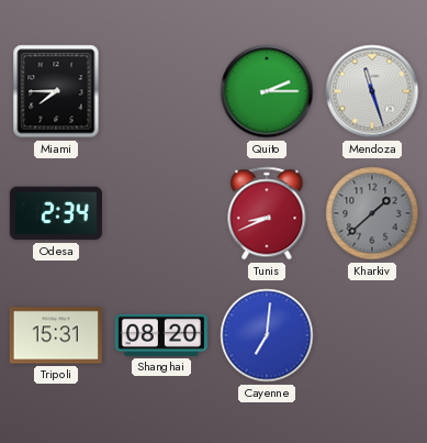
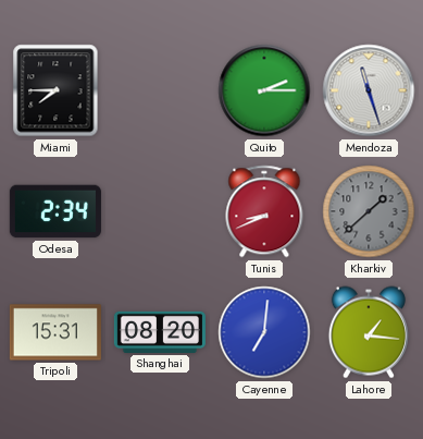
Lahore: none -> 1:16 (369, 332)
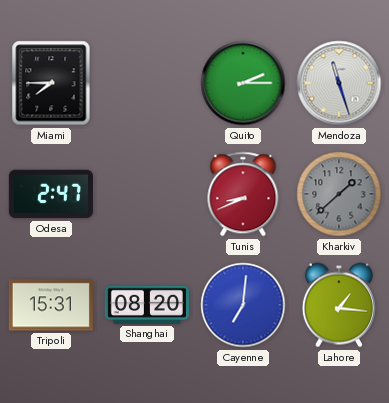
Odesa: 2:34 -> 2:47 (51, 194)
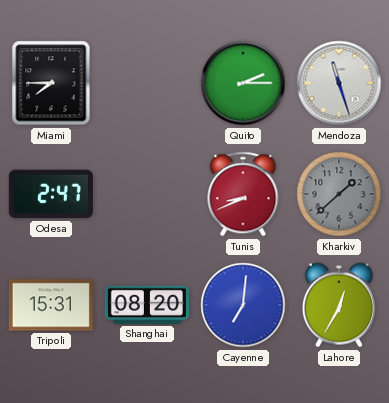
Lahore: 1:16 -> 12:35 (339, 305)
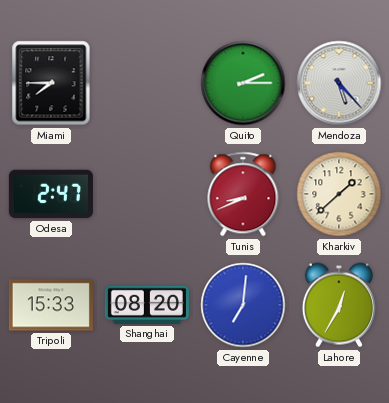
Mendoza: 11:27 -> 5:23 (339, 83)
Kharkiv dial: grey -> cream (339, 194)
Tripoli: 15:31 -> 15:33 (51, 305)
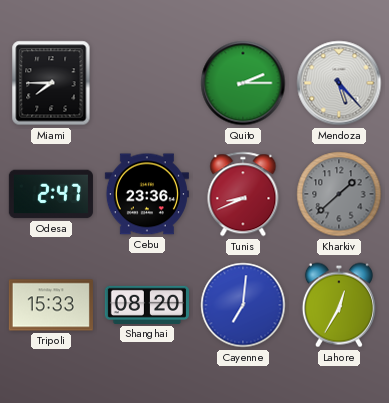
Cebu: none -> 23:36 (147, 194)
Kharkiv dial: cream -> grey (339, 194)
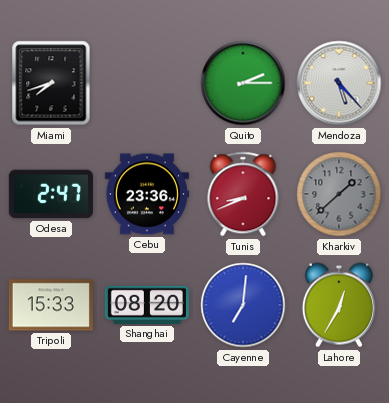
Miami: 7:45 -> 7:42 (51, 83)
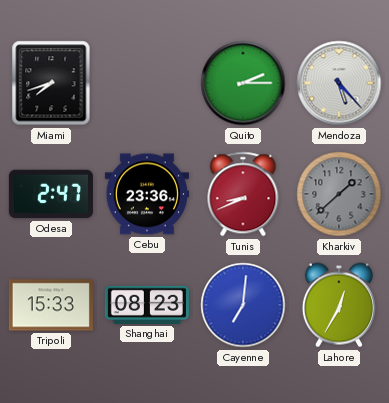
Shanghai: 08:20 -> 08:23 (147, 305)
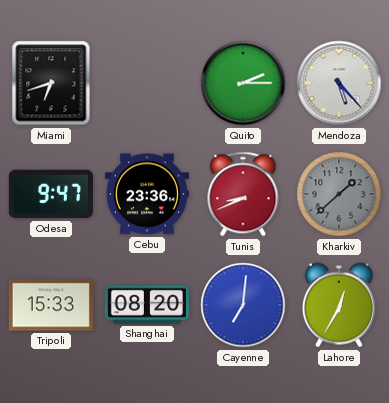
Miami: 7:42 -> 6:42 (51, 83)
Odesa: 2:47 -> 9:47 (51, 194)
Shanghai: 08:23 -> 08:20 (147, 305)
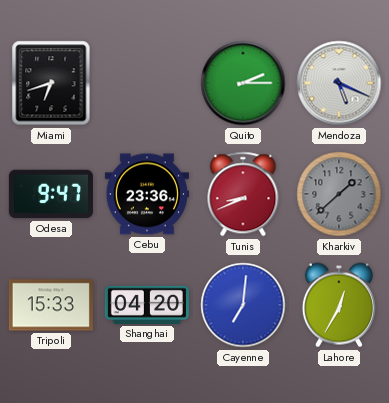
Mendoza: 5:23 -> 5:19 (339, 83)
Shanghai: 08:20 -> 04:20 (147, 305)
